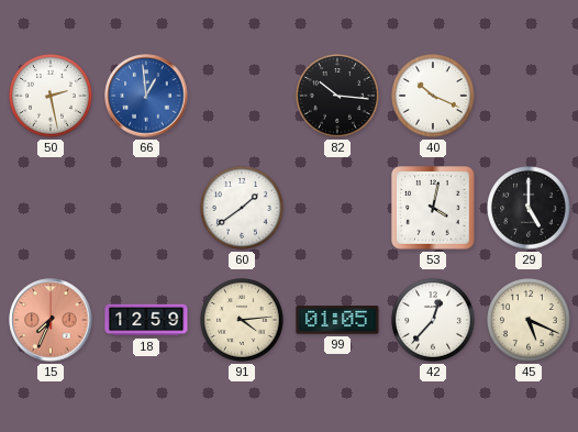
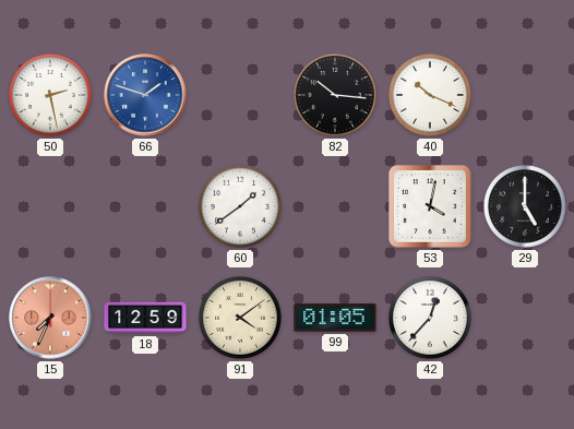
66: 12:59 -> 1:48 (145, 95)
91: 4:14 -> 4:09 (241, 319)
45: 5:19 -> none (530, 321)
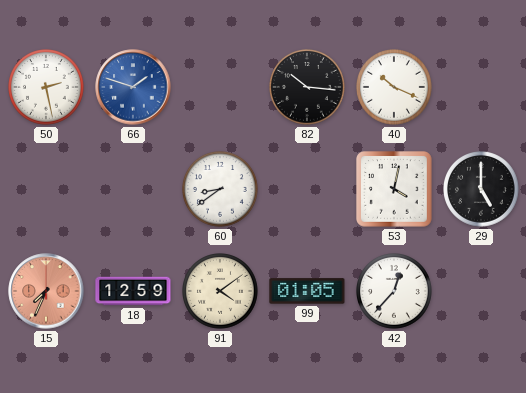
60: 1:39 -> 8:39 (221, 190)
